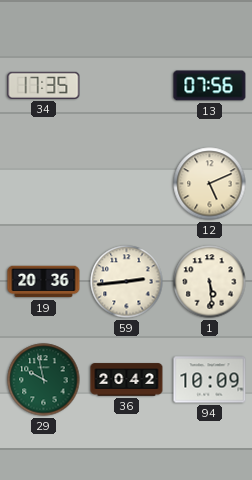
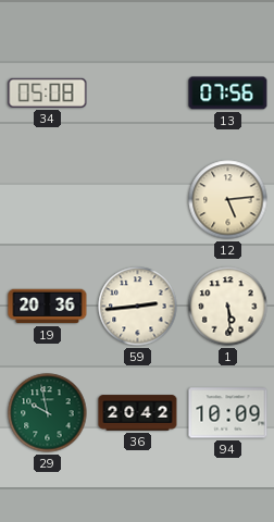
34: 17:35 -> 05:08 (48, 92)
12: 5:11 -> 5:14 (228, 200)
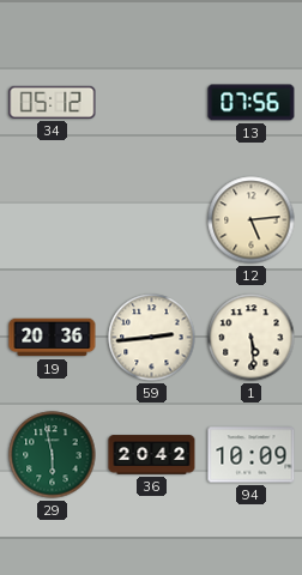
34: 05:08 -> 05:12 (53, 102)
29: 9:58 -> 5:58 (53, 455)
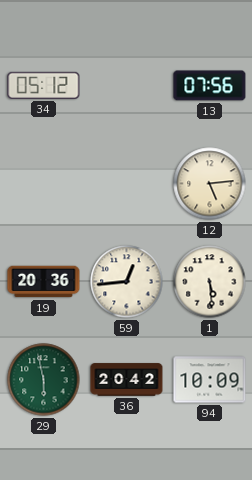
59: 2:44 -> 12:44 (127, 282)
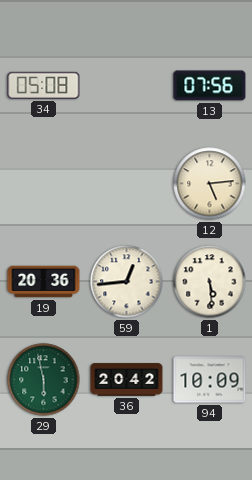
34: 05:12 -> 05:08 (44, 85)
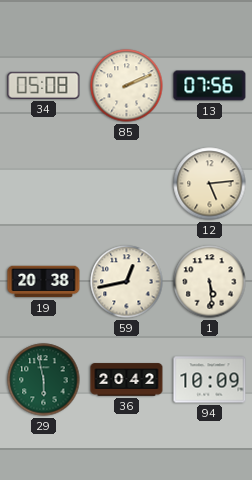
85: none -> 2:11 (127, 86)
19: 20:36 -> 20:38 (44, 282)
59: 12:44 -> 12:43 (127, 282)
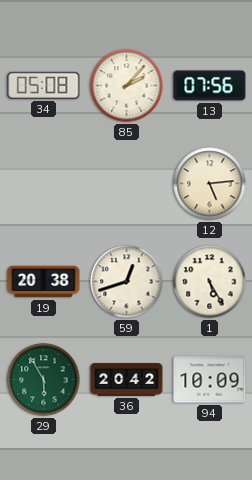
85: 2:11 -> 2:07 (127, 86)
59: 12:43 -> 12:42 (127, 282)
1: 5:29 -> 5:25 (210, 282)
29: 5:58 -> 5:55 (44, 380)
